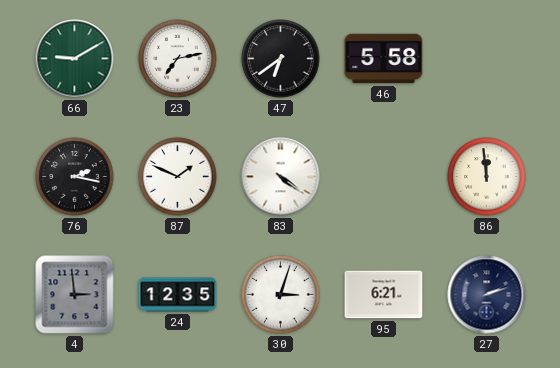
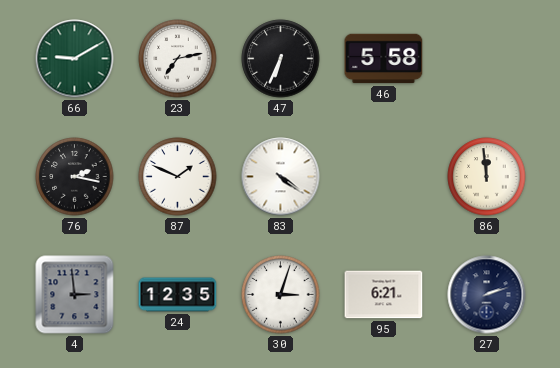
47: 6:39 -> 6:34 (281, 59)
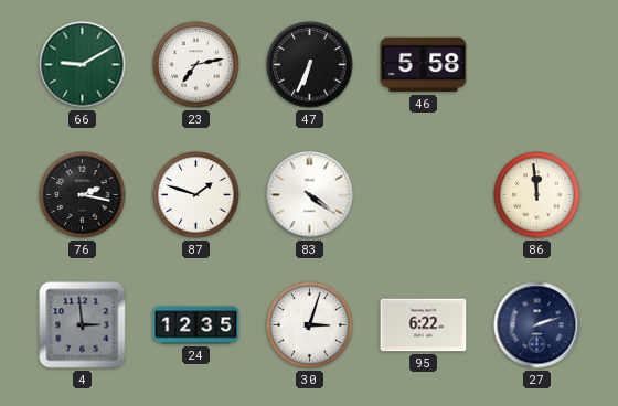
87: 1:49 -> 1:48 (196, 195)
95: 6:21 -> 6:22 (424, 325)
